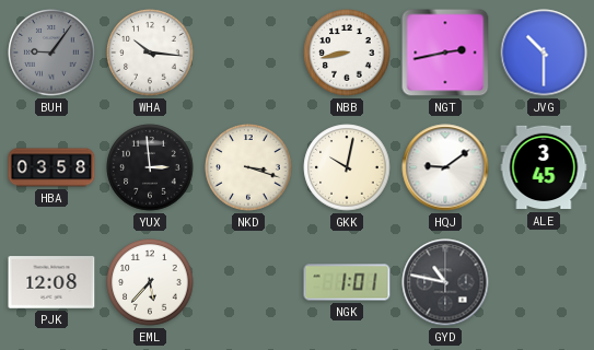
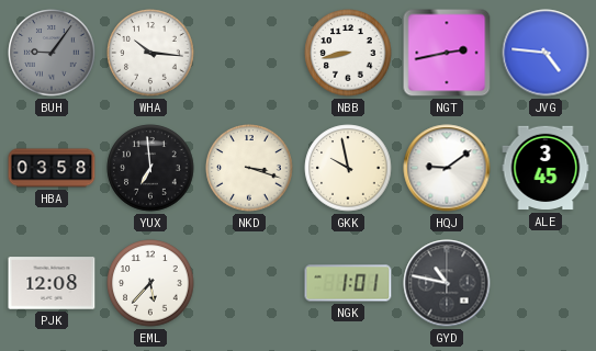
JVG: 10:30 -> 4:46 (546, 53)
YUX: 2:59 -> 6:59 (150, 168)
GKK: 10:02 -> 9:58 (348, 168)
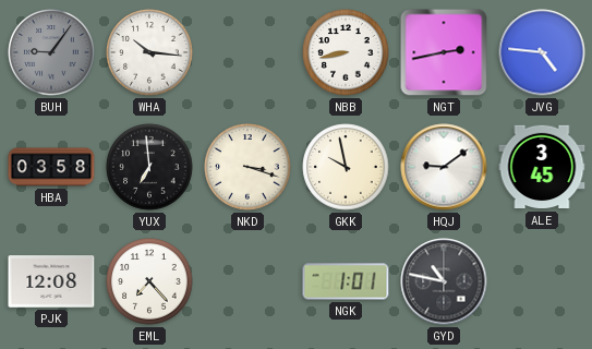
EML: 5:37 -> 7:23 (149, 281)
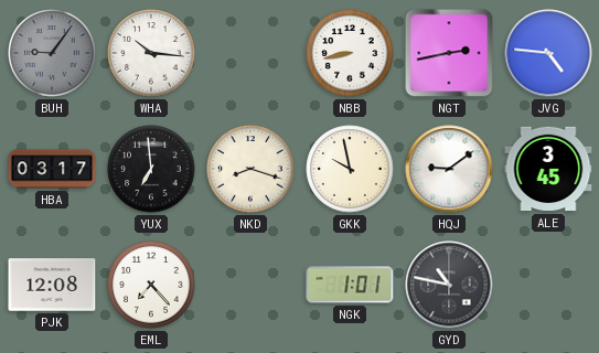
HBA: 03:58 -> 03:17 (52, 169)
NKD: 3:18 -> 8:18 (250, 169)
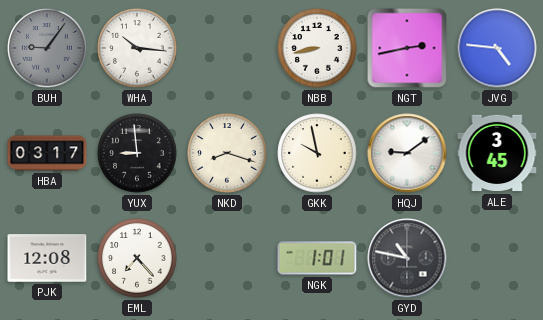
YUX: 6:59 -> 8:59 (137, 153)
